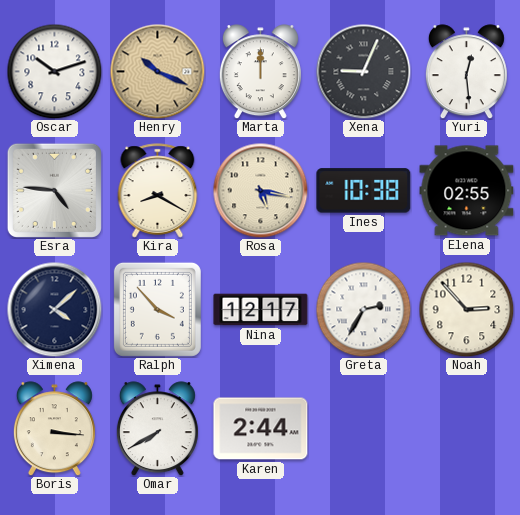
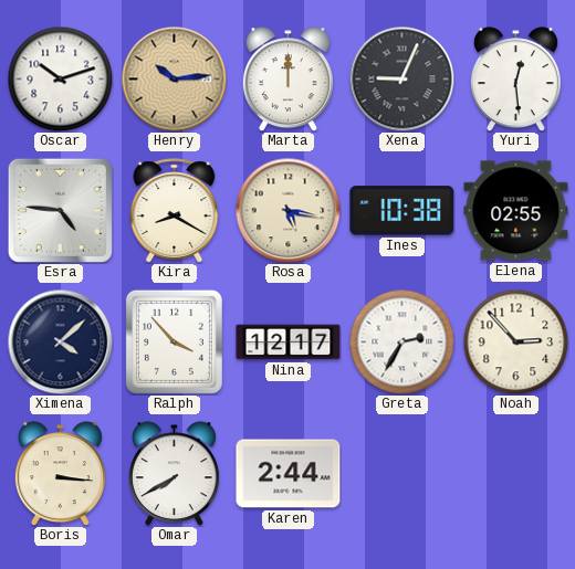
Henry: 10:19 -> 10:14 (174, 78)
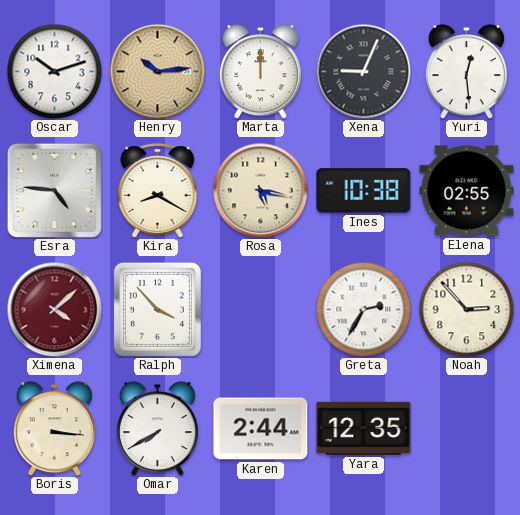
Ximena dial: navy -> burgundy (54, 309)
Nina: 12:17 -> none (289, 343)
Yara: none -> 12:35 (364, 428)
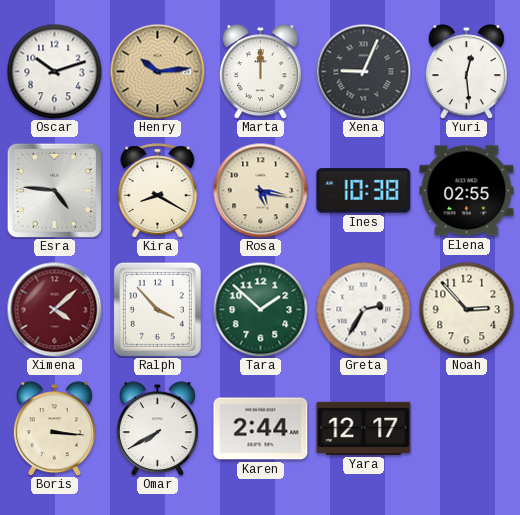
Tara: none -> 1:52 (260, 309)
Yara: 12:35 -> 12:17 (364, 428)
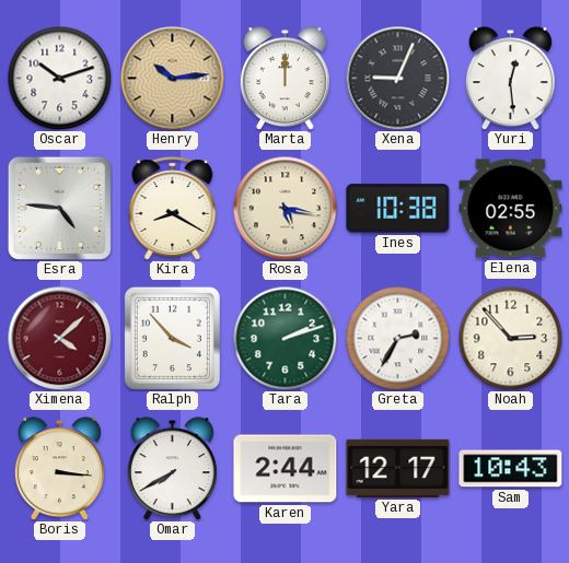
Tara: 1:52 -> 2:12 (284, 338)
Sam: none -> 10:43 (511, 469)
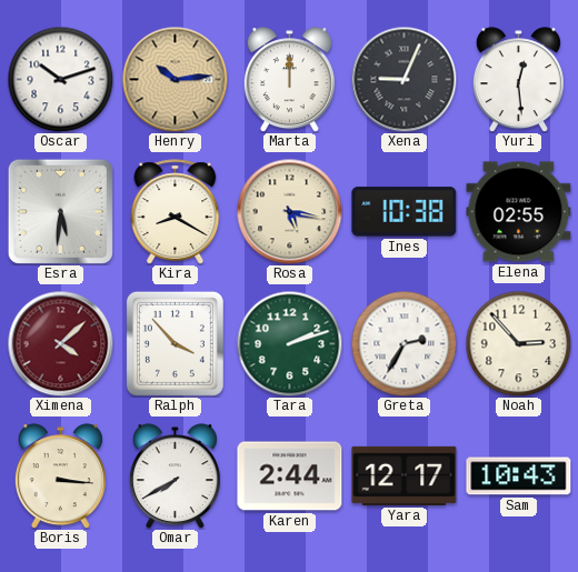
Esra: 4:46 -> 5:31 (60, 211)
